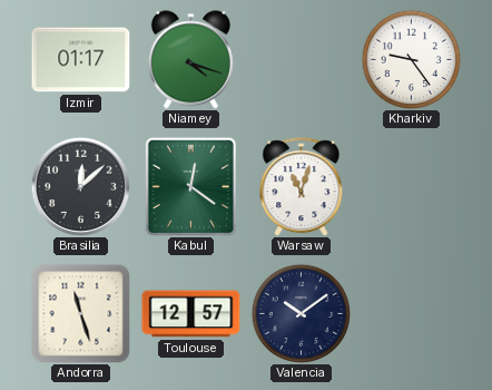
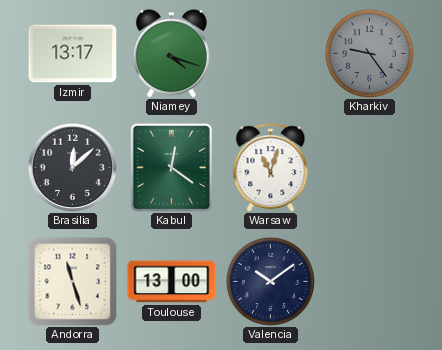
Izmir: 01:17 -> 13:17 (73, 54)
Kharkiv dial: white -> grey (369, 53)
Toulouse: 12:57 -> 13:00 (172, 282)
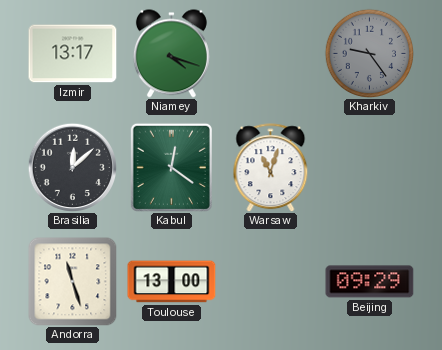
Valencia: 10:09 -> none (270, 281)
Beijing: none -> 09:29 (370, 282)
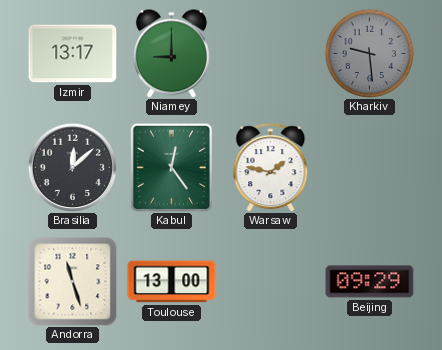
Niamey: 4:18 -> 9:00 (171, 54)
Kharkiv: 9:24 -> 9:29 (369, 53)
Kabul: 12:21 -> 12:24 (171, 167)
Warsaw: 11:03 -> 1:47 (271, 168)
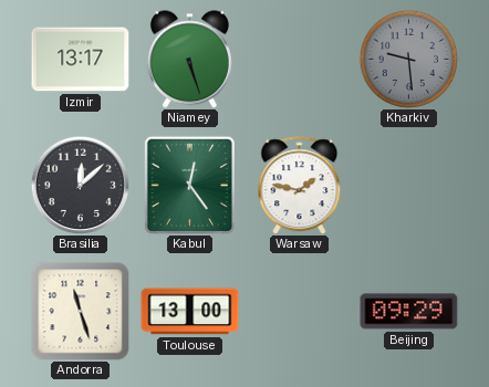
Niamey: 9:00 -> 5:27 (189, 60)
